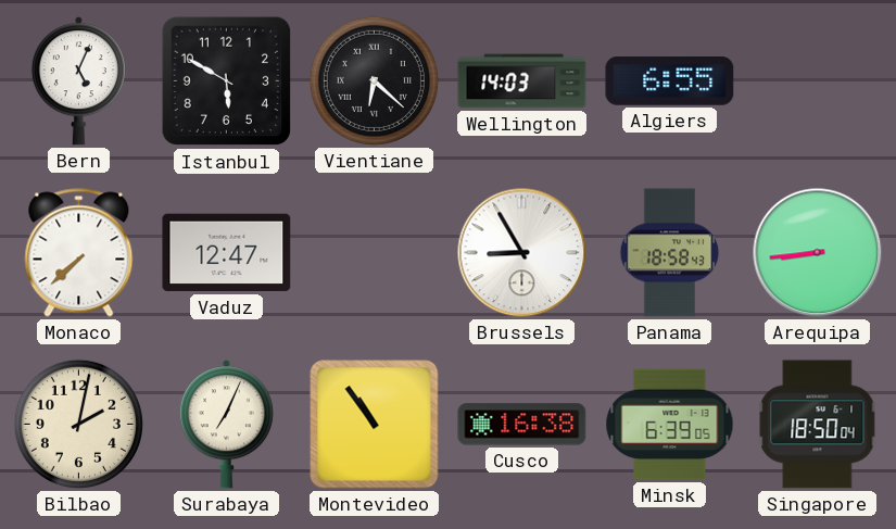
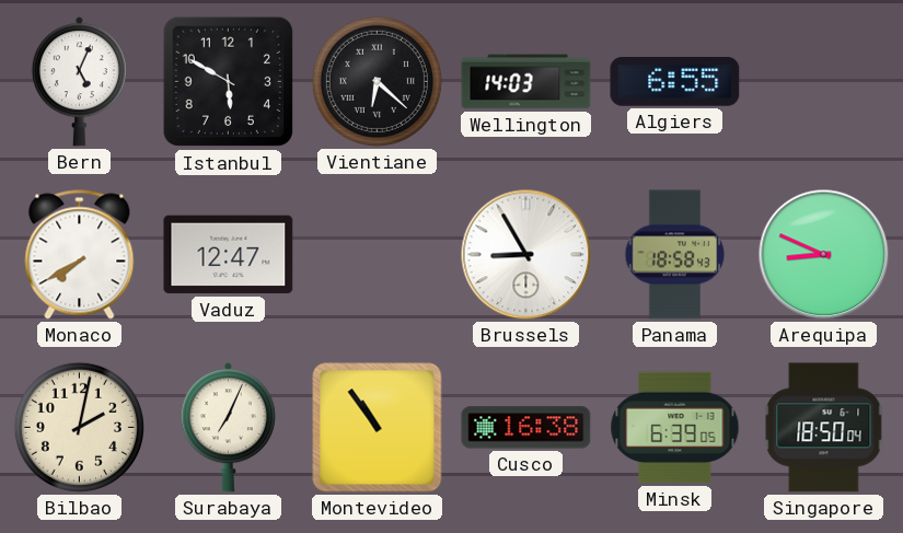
Monaco: 7:38 -> 7:40 (80, 255)
Arequipa: 8:44 -> 8:49 (824, 255)
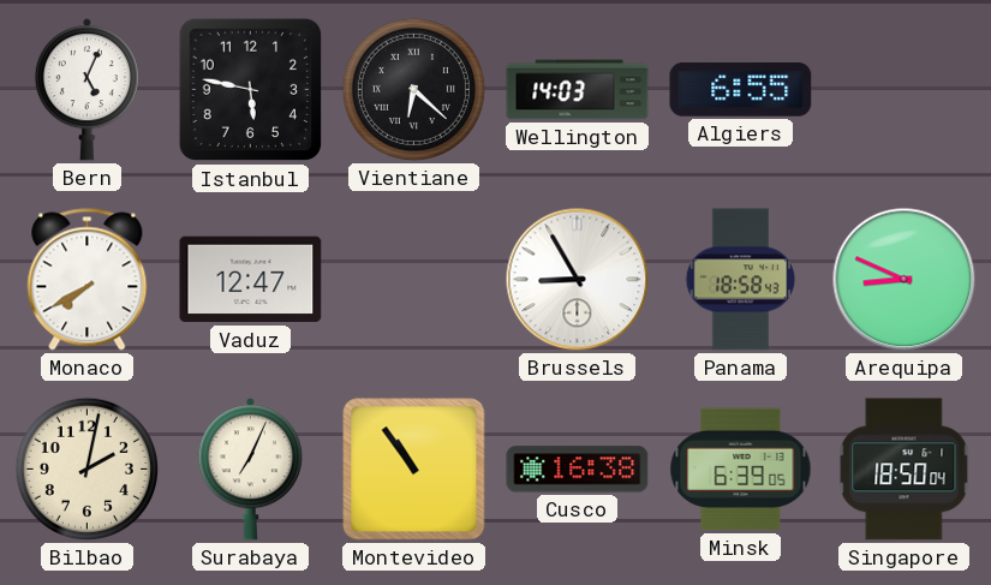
Istanbul: 5:50 -> 5:47 (250, 90)
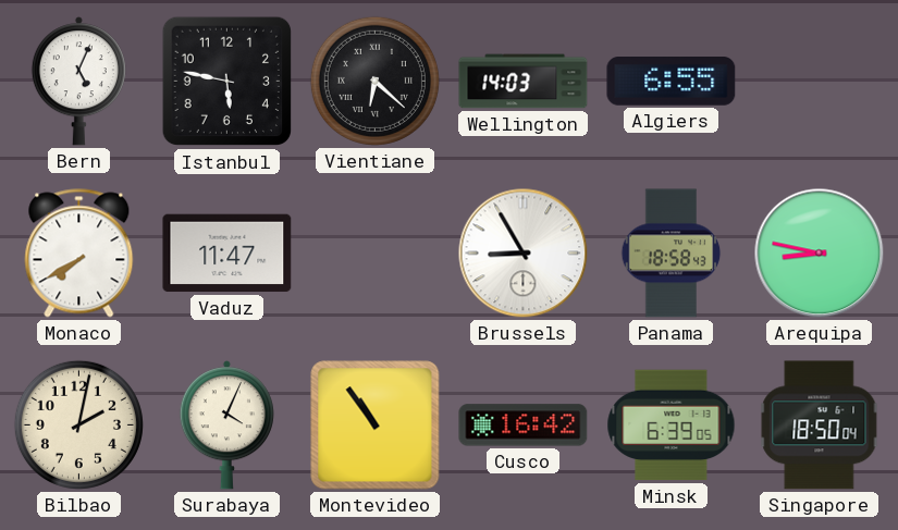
Vaduz: 12:47 -> 11:47 (227, 254)
Arequipa: 8:49 -> 8:47 (820, 254)
Surabaya: 7:04 -> 4:04 (226, 426)
Cusco: 16:38 -> 16:42 (524, 426)
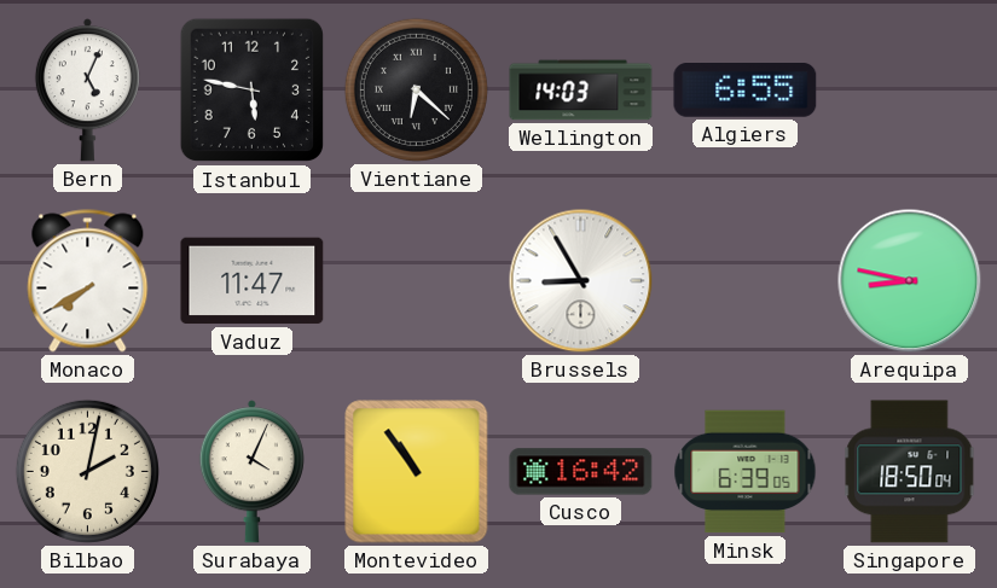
Panama: 18:58 -> none (672, 254)
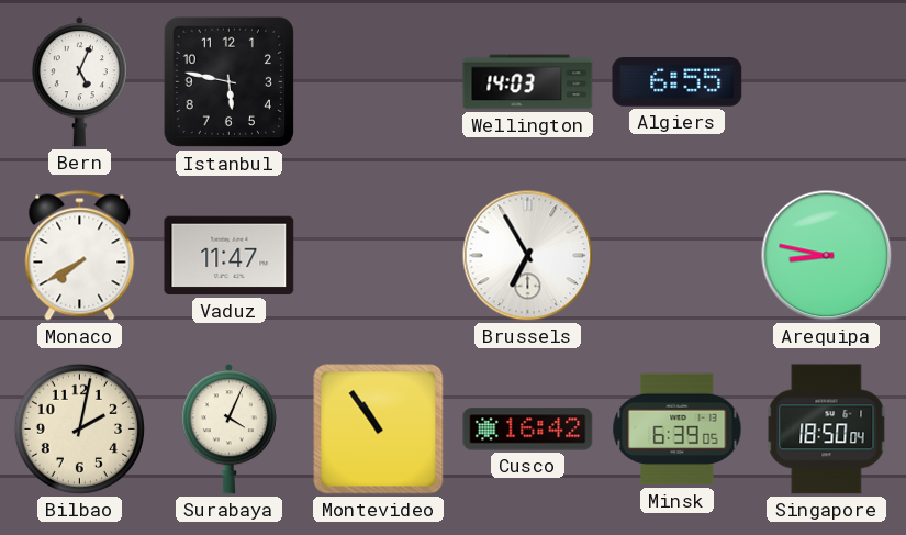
Vientiane: 6:22 -> none (416, 89)
Brussels: 8:55 -> 6:55 (528, 256)
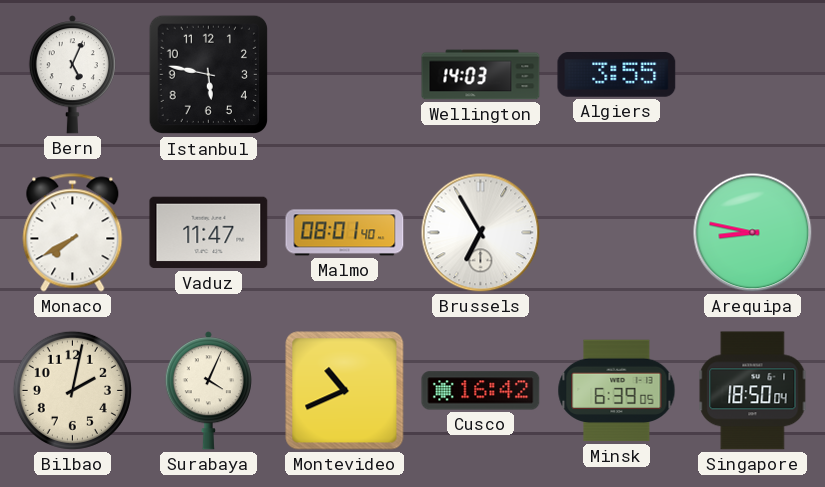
Algiers: 6:55 -> 3:55 (617, 75)
Malmo: none -> 08:01 (345, 233)
Montevideo: 10:54 -> 10:41 (345, 391)
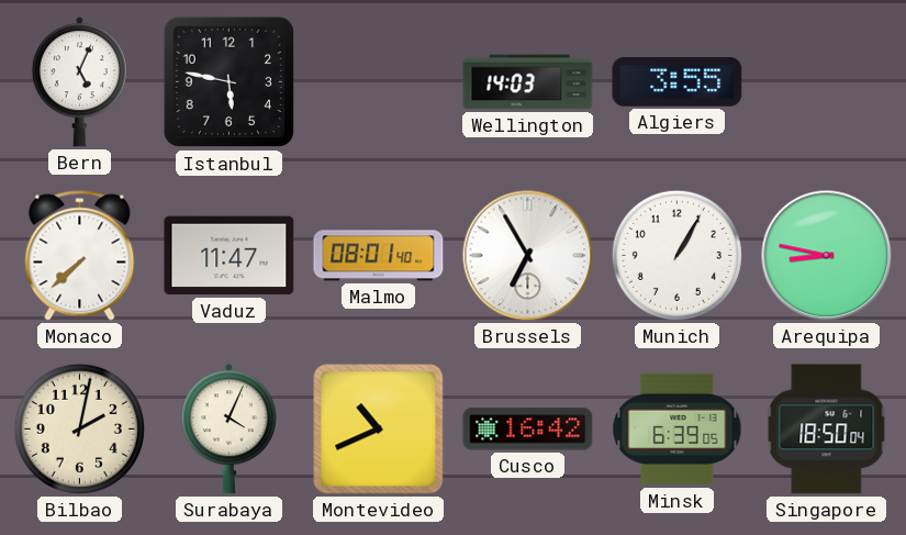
Monaco: 7:40 -> 7:38 (80, 256)
Munich: none -> 1:05 (676, 255)
